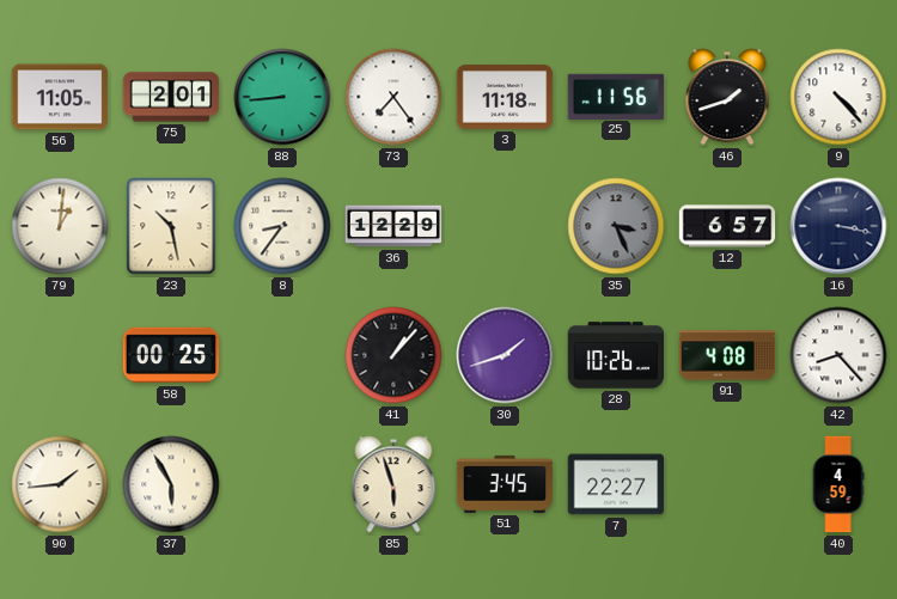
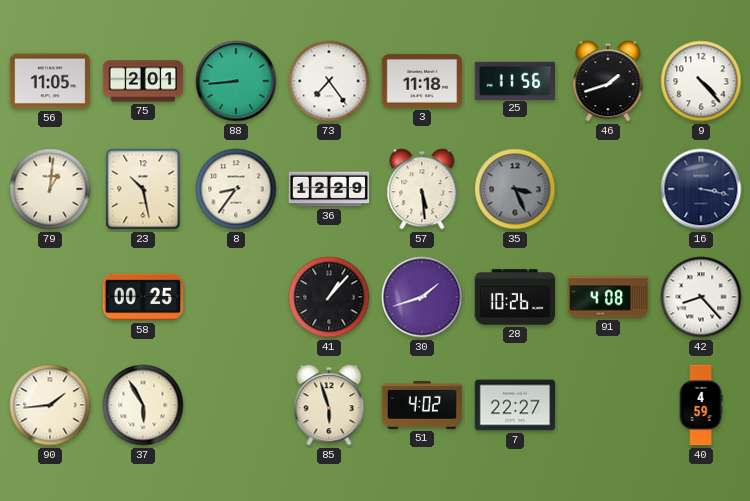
57: none -> 5:29 (422, 189)
12: 6:57 -> none (727, 226)
51: 3:45 -> 4:02 (422, 405)
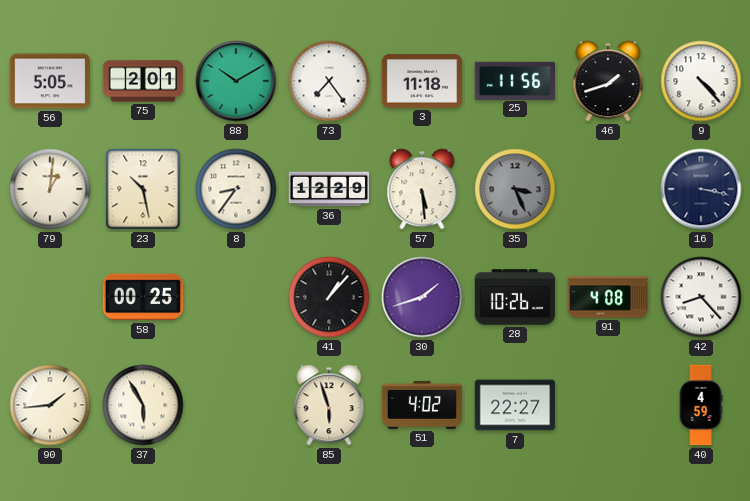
56: 11:05 -> 5:05 (50, 81)
88: 8:44 -> 10:10 (236, 81)
